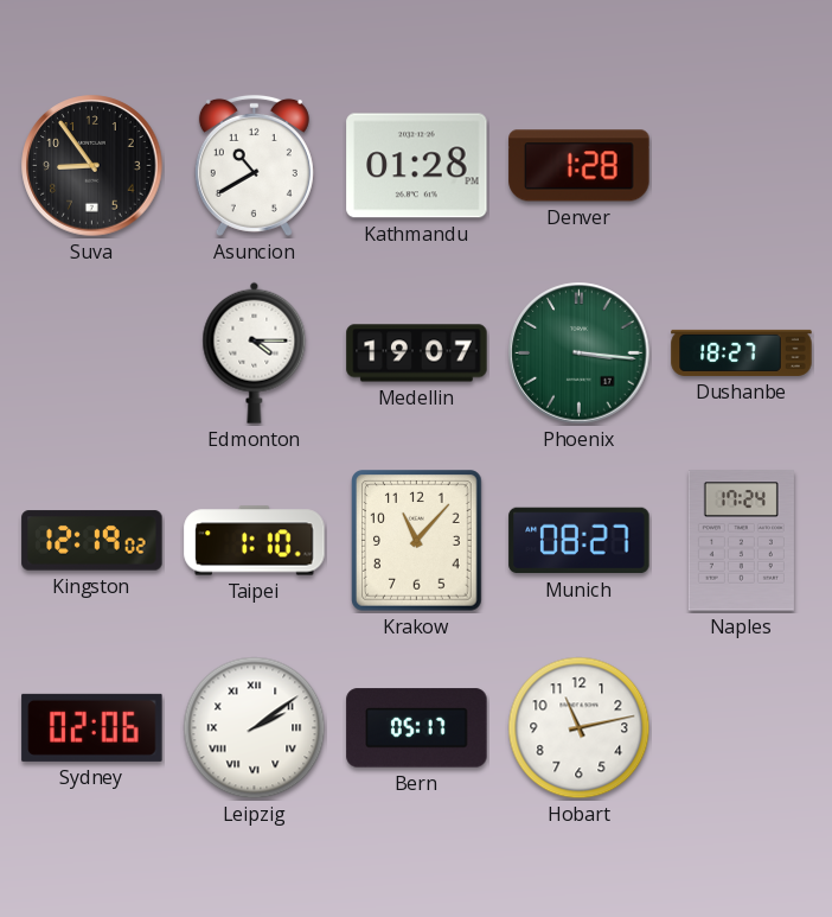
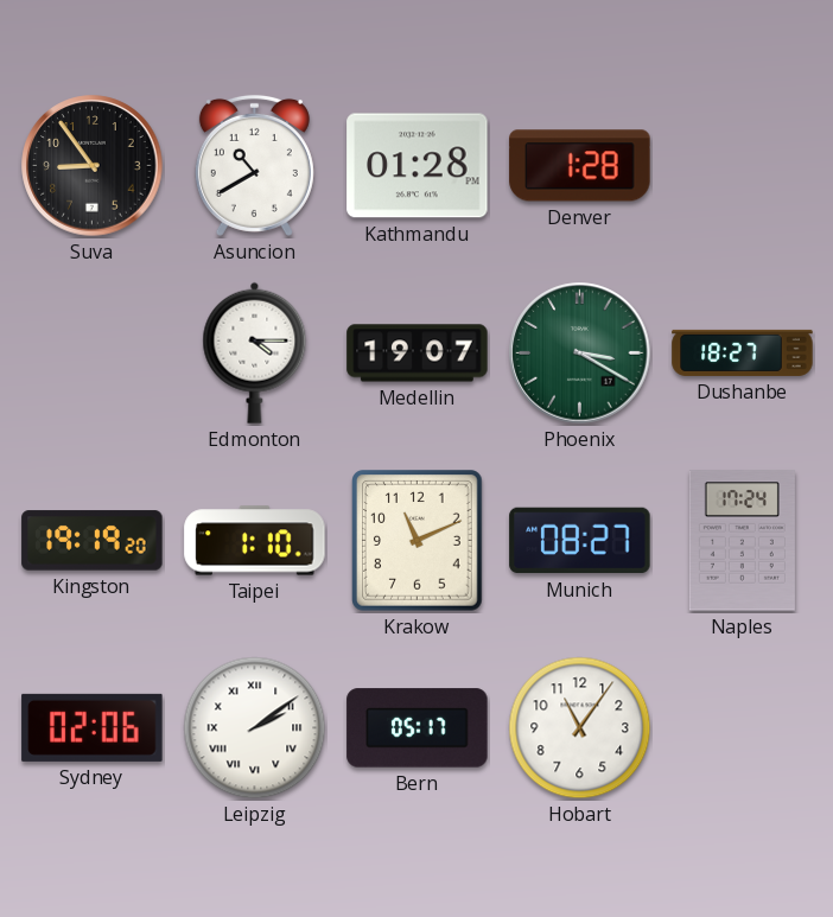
Phoenix: 3:16 -> 3:20 (580, 354)
Kingston: 12:19 -> 19:19 (93, 541)
Krakow: 11:07 -> 11:11 (418, 541)
Hobart: 11:13 -> 11:06 (580, 728)
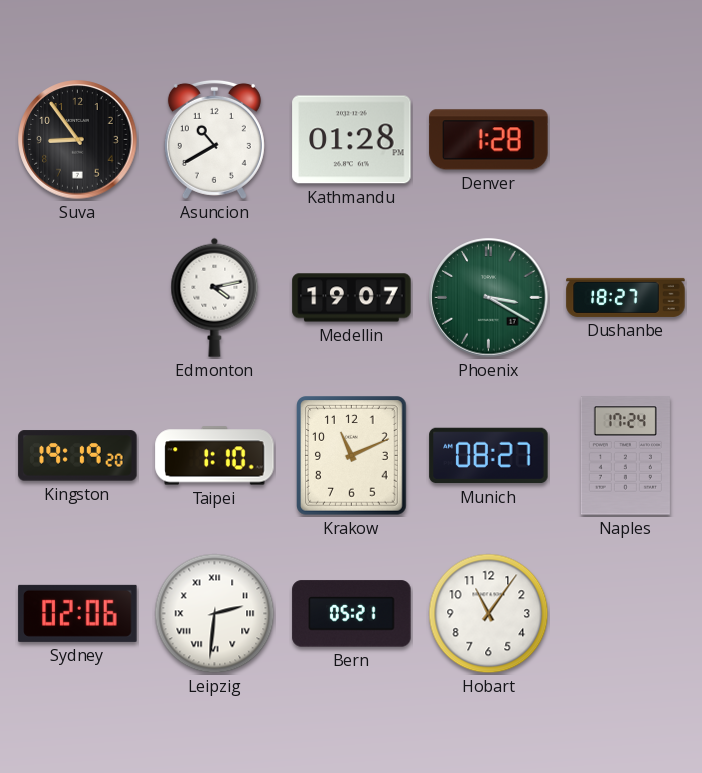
Edmonton: 4:15 -> 4:13 (215, 297)
Leipzig: 2:09 -> 2:31 (215, 614)
Bern: 05:17 -> 05:21 (352, 614)
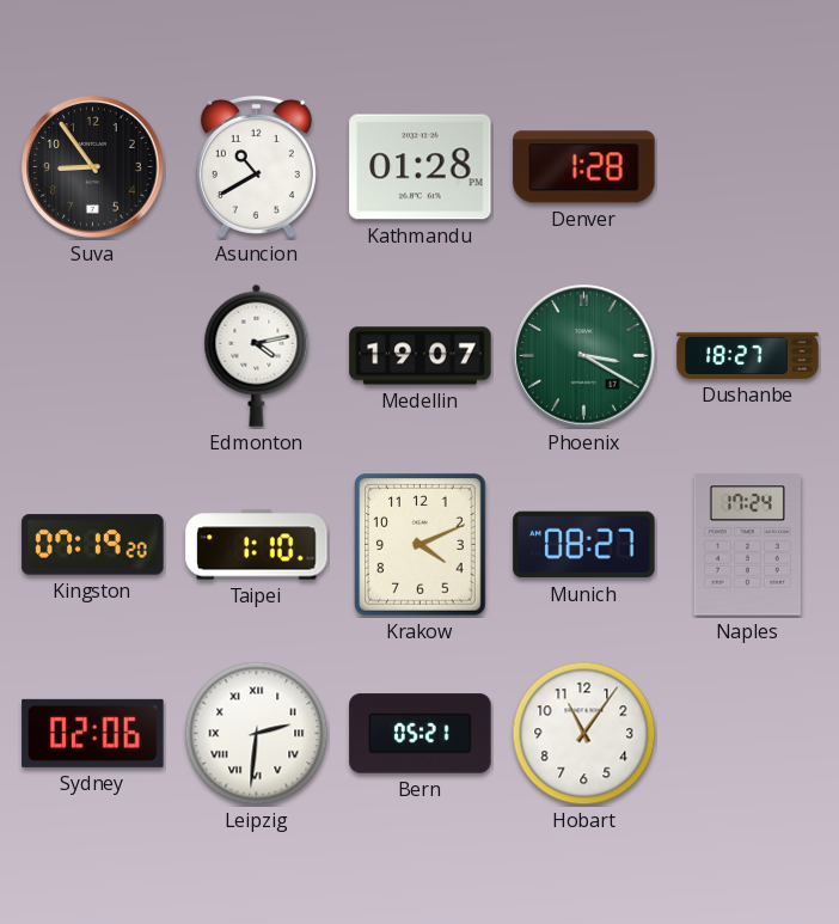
Kingston: 19:19 -> 07:19 (93, 545)
Krakow: 11:11 -> 4:11 (421, 545)
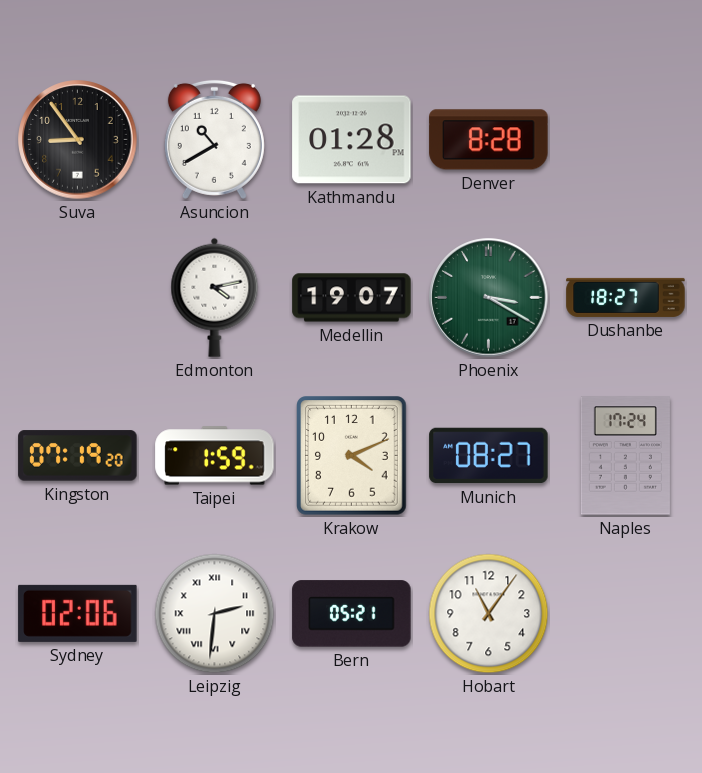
Denver: 1:28 -> 8:28 (489, 140)
Taipei: 1:10 -> 1:59 (215, 456)
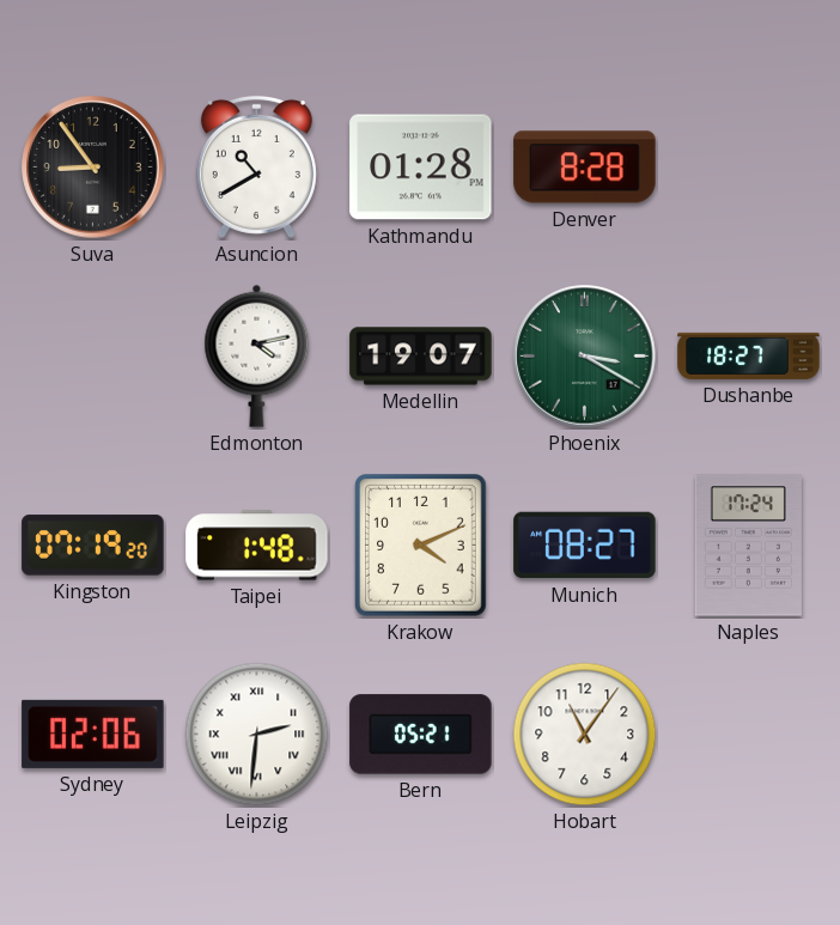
Taipei: 1:59 -> 1:48 (257, 546)
